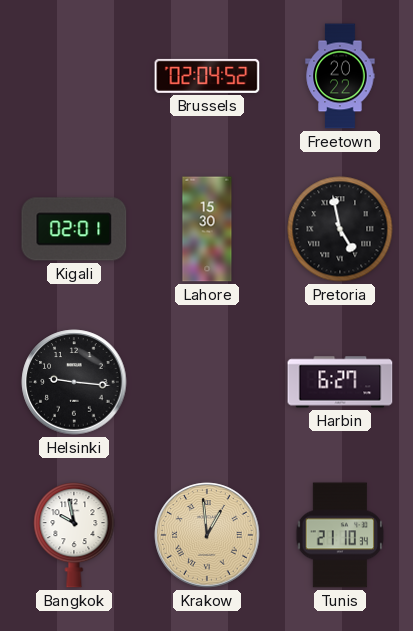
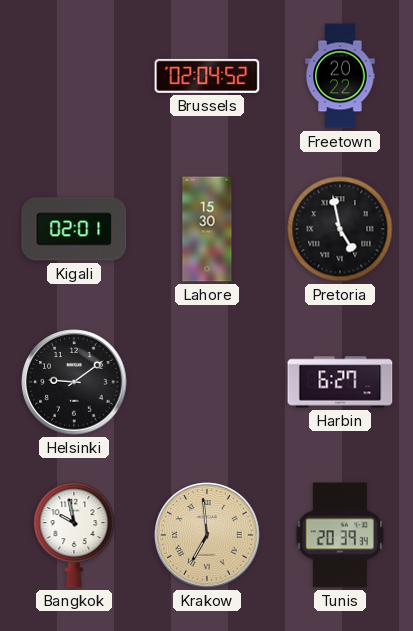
Helsinki: 9:16 -> 9:09 (74, 382)
Krakow: 12:59 -> 6:59 (207, 535)
Tunis: 21:10 -> 20:39 (340, 535)
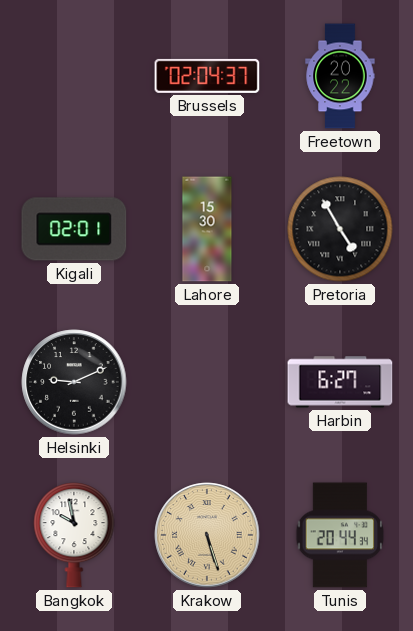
Brussels: 02:04:52 -> 02:04:37 (207, 76)
Pretoria: 4:58 -> 4:55 (340, 229)
Helsinki: 9:09 -> 9:11 (74, 382)
Krakow: 6:59 -> 5:27 (207, 535)
Tunis: 20:39 -> 20:44 (340, 535)
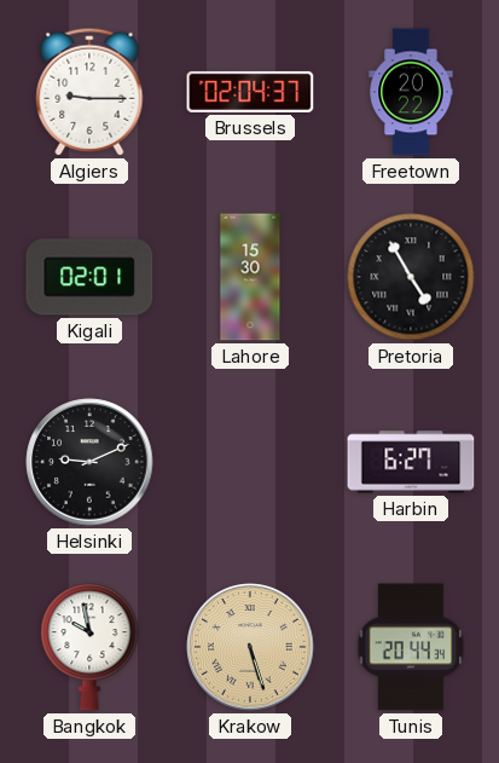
Algiers: none -> 9:15 (89, 92)
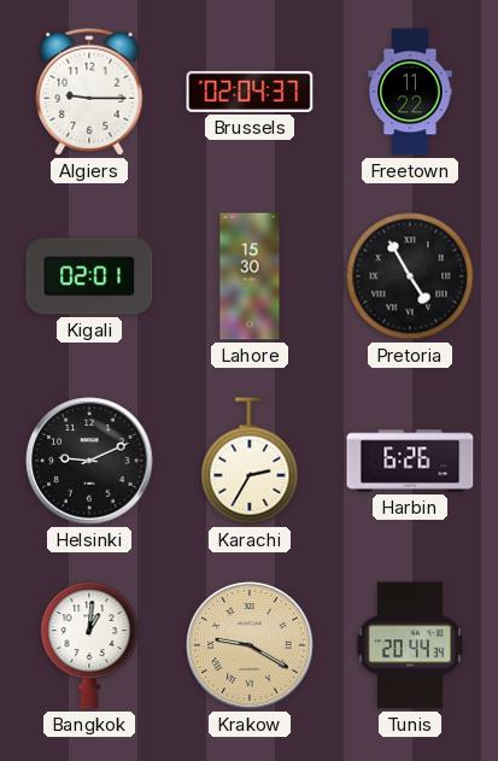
Freetown: 20:22 -> 11:22 (410, 92)
Karachi: none -> 2:35 (250, 461)
Harbin: 6:27 -> 6:26 (410, 461)
Bangkok: 9:58 -> 1:01 (89, 645)
Krakow: 5:27 -> 9:20 (250, 645)
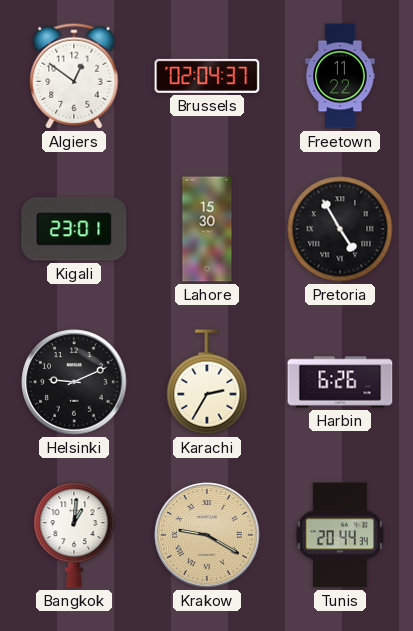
Algiers: 9:15 -> 12:51 (74, 76)
Kigali: 02:01 -> 23:01 (74, 229)
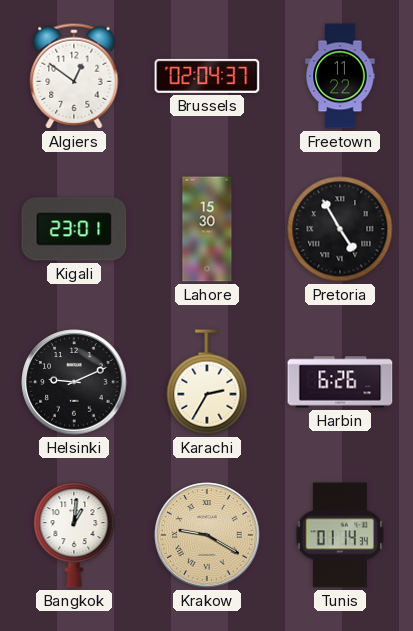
Tunis: 20:44 -> 01:14 (340, 535)
